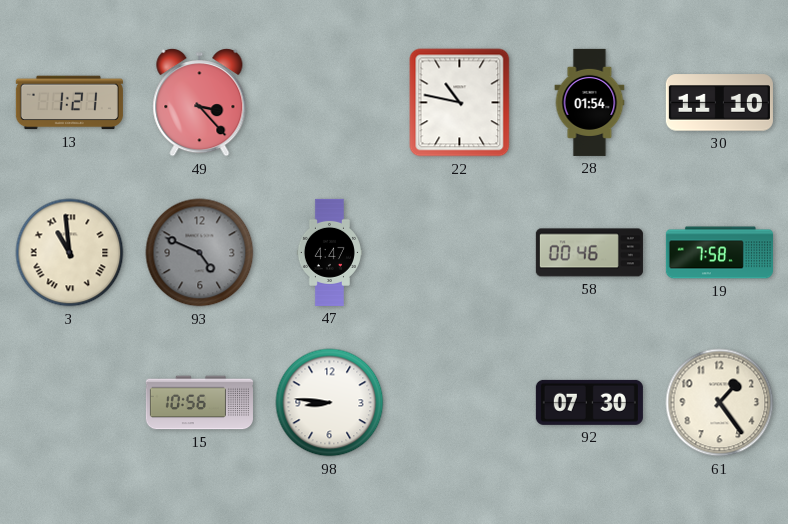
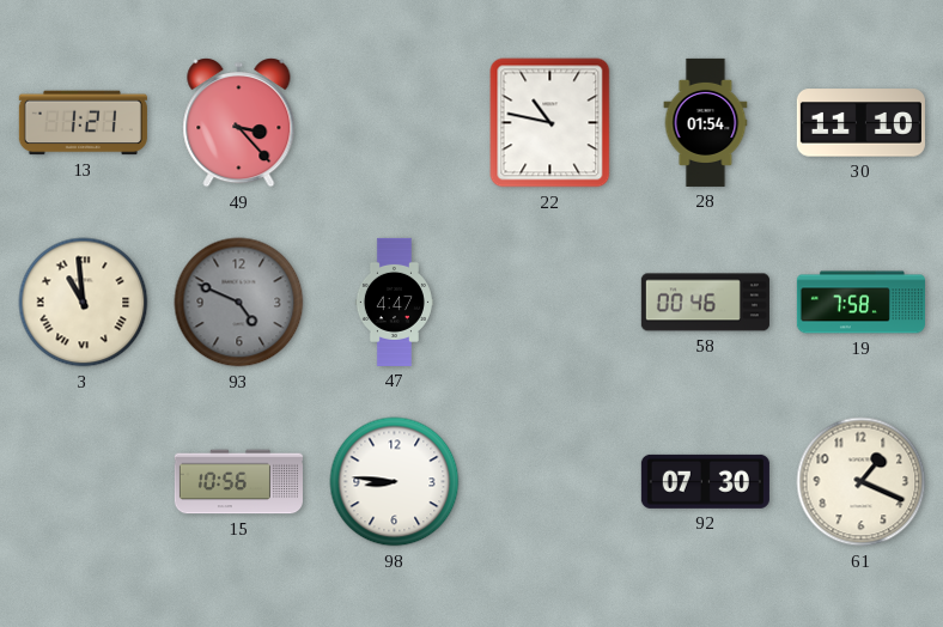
61: 1:24 -> 1:19 (862, 482)
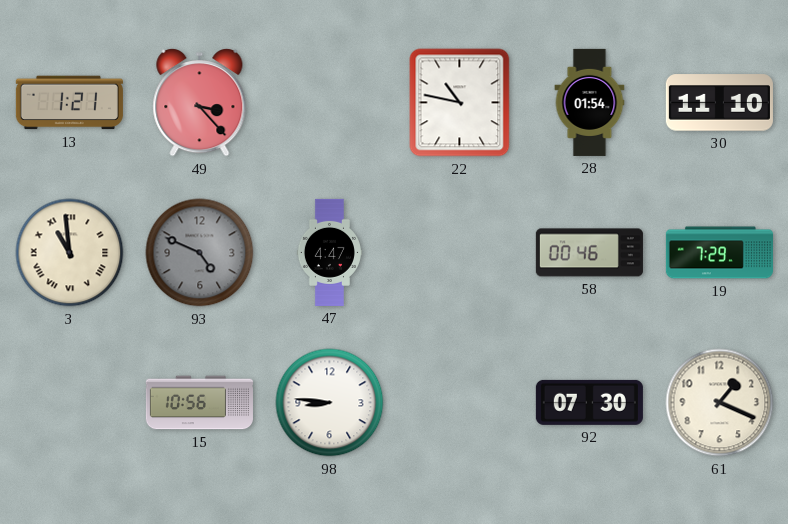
19: 7:58 -> 7:29 (719, 253)
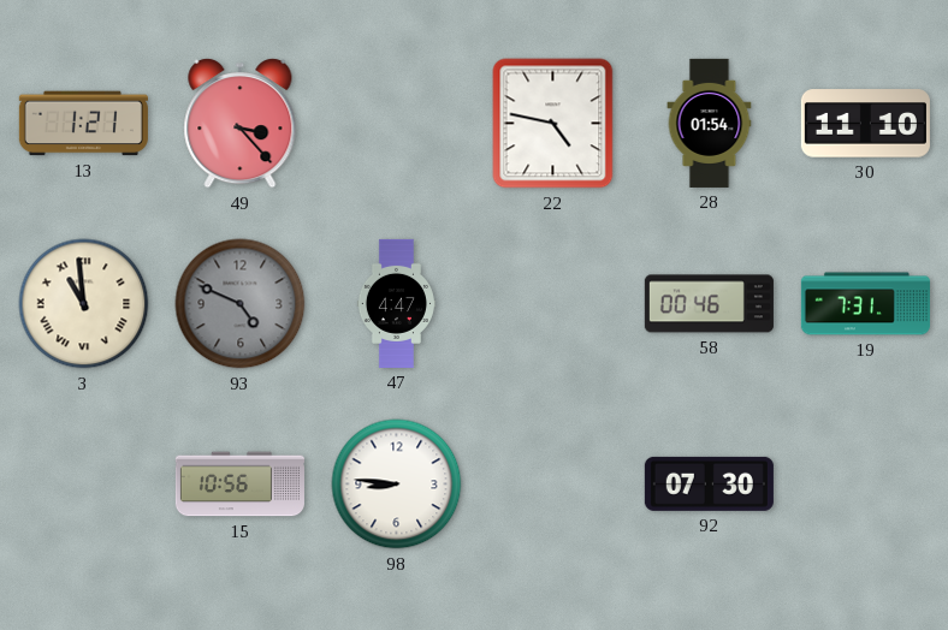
22: 10:47 -> 4:47 (553, 124)
19: 7:29 -> 7:31 (865, 304)
61: 1:19 -> none (720, 403)
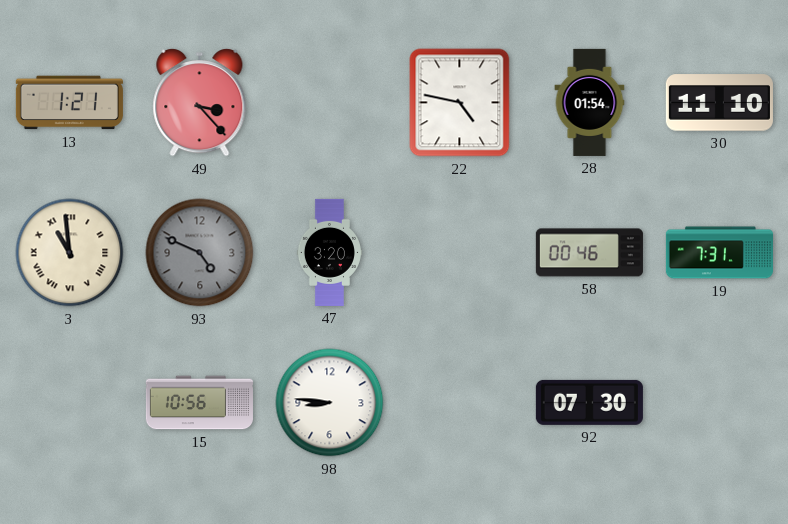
47: 4:47 -> 3:20 (329, 252)
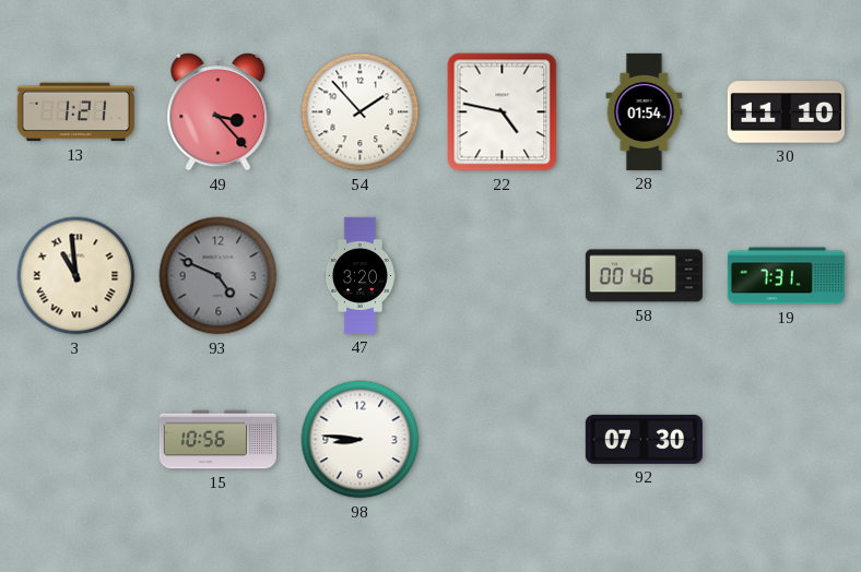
54: none -> 1:53 (361, 112)
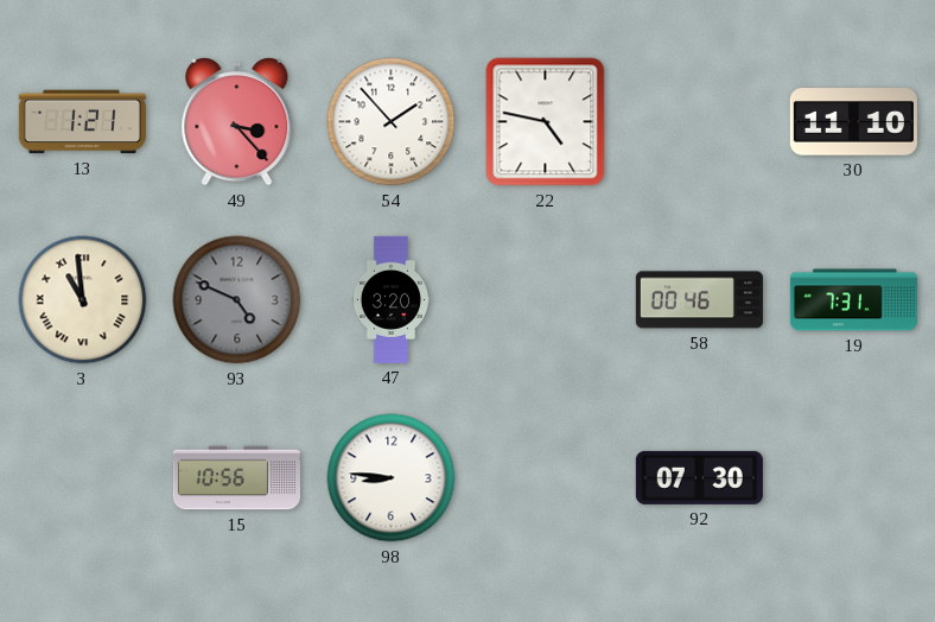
28: 01:54 -> none (645, 111)
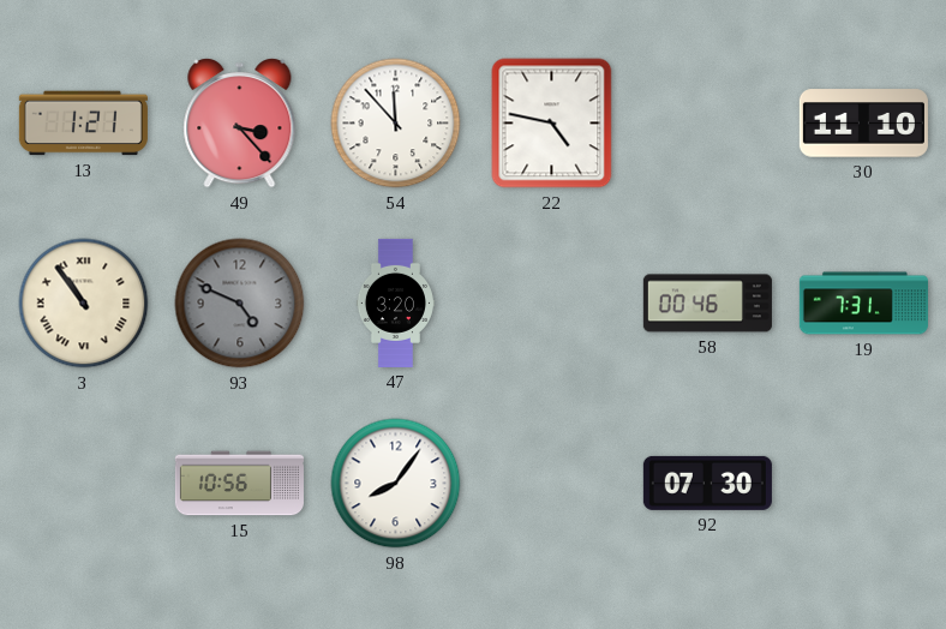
54: 1:53 -> 11:53 (396, 124)
3: 10:59 -> 10:54 (84, 304)
98: 8:46 -> 8:06 (396, 484)
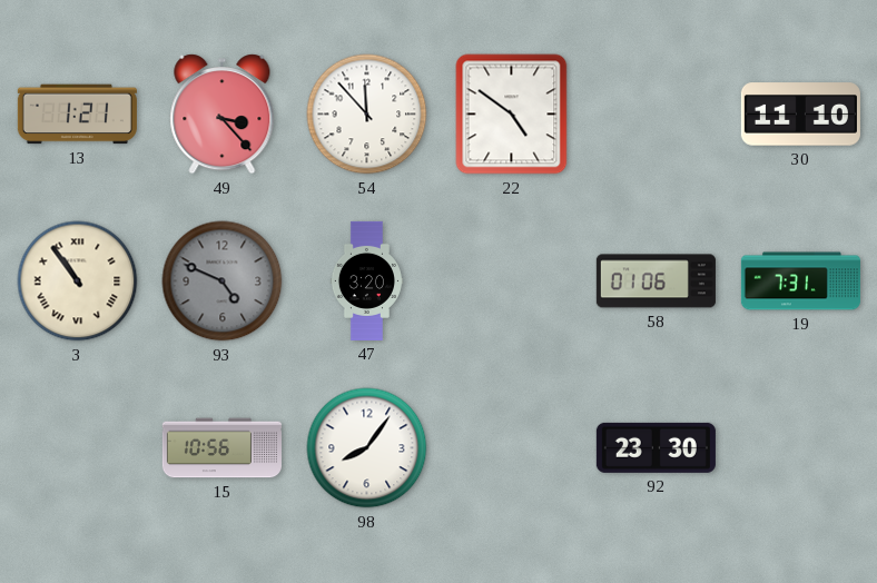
22: 4:47 -> 4:51 (512, 115)
58: 00:46 -> 01:06 (656, 281)
92: 07:30 -> 23:30 (656, 447)
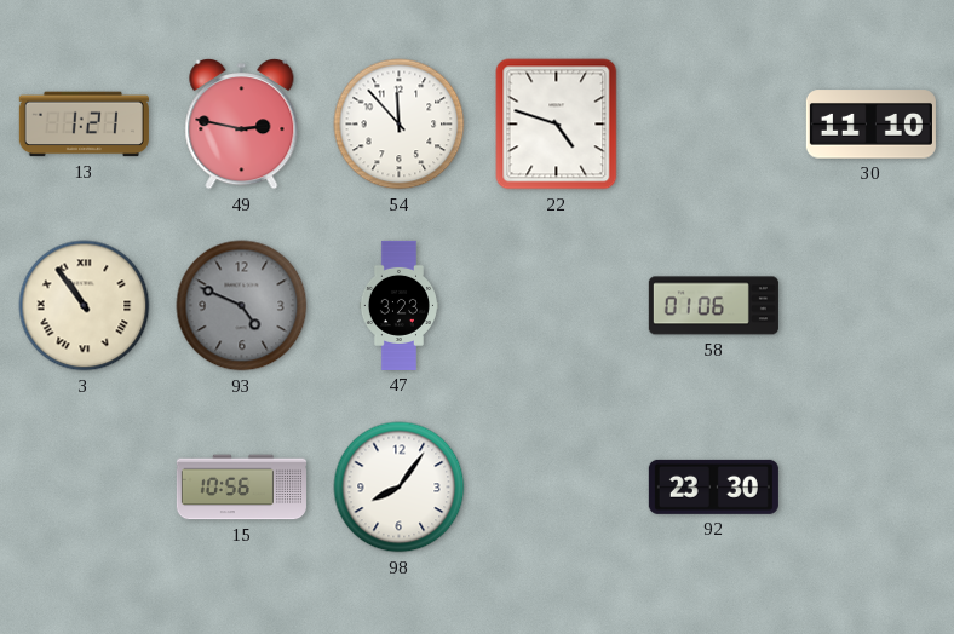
49: 3:23 -> 2:47 (242, 125)
22: 4:51 -> 4:48 (557, 125)
47: 3:20 -> 3:23 (398, 305)
19: 7:31 -> none (800, 281)
